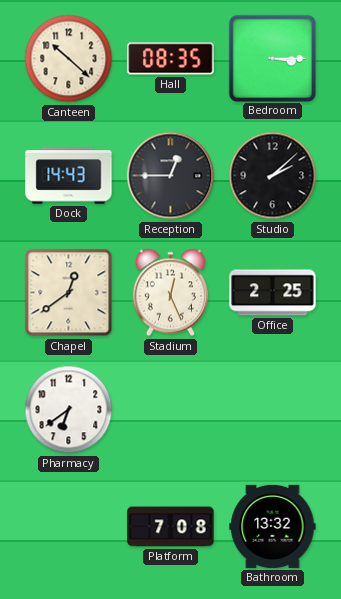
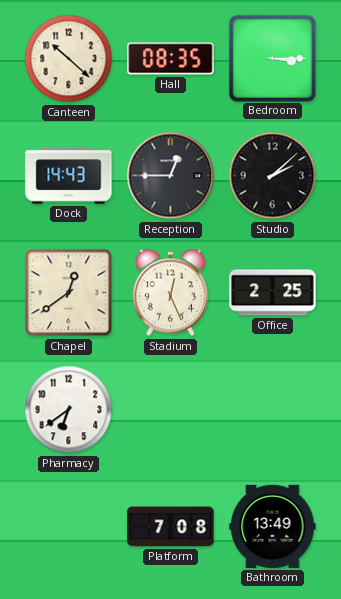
Bathroom: 13:32 -> 13:49 (273, 526)
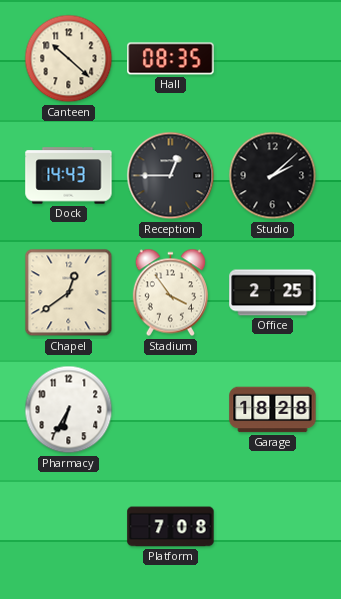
Bedroom: 3:15 -> none (272, 58)
Stadium: 12:26 -> 3:54 (170, 293)
Pharmacy: 6:39 -> 6:35 (69, 410)
Garage: none -> 18:28 (273, 410)
Bathroom: 13:49 -> none (273, 526)
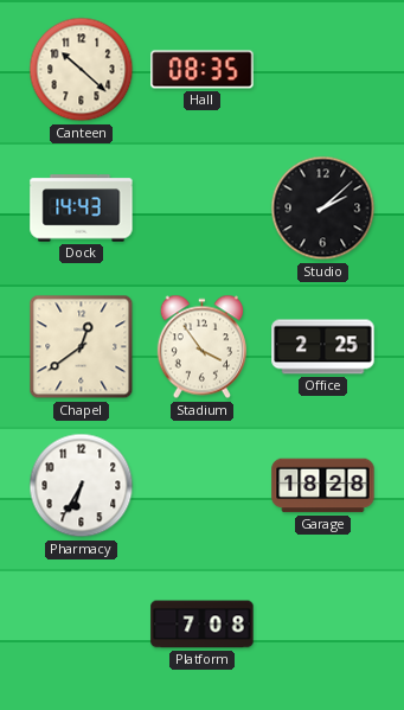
Reception: 12:45 -> none (171, 176)
